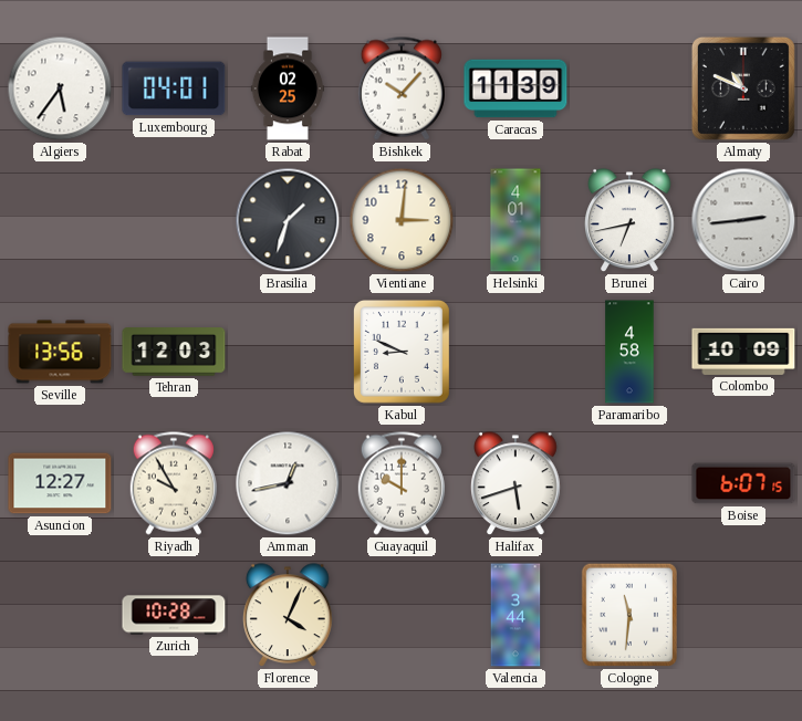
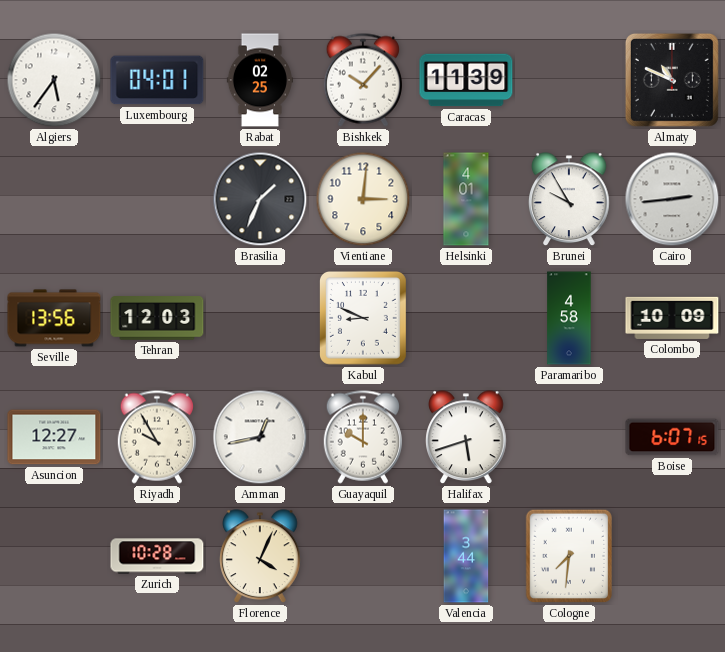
Brasilia: 1:33 -> 1:34 (260, 199)
Brunei: 6:43 -> 9:55 (570, 200)
Cologne: 11:31 -> 7:31 (568, 556)
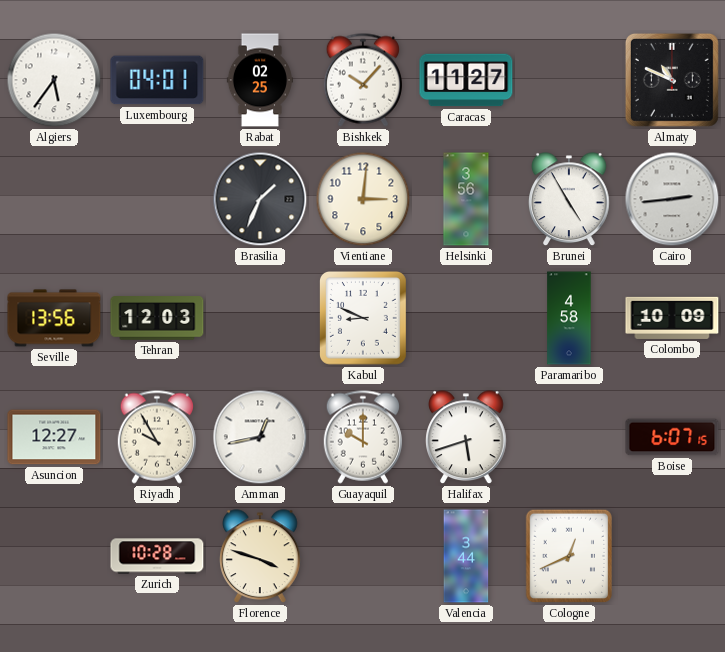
Caracas: 11:39 -> 11:27 (466, 80)
Helsinki: 4:01 -> 3:56 (466, 199)
Brunei: 9:55 -> 4:55 (570, 200)
Florence: 4:04 -> 3:48 (261, 557)
Cologne: 7:31 -> 12:41 (568, 556)
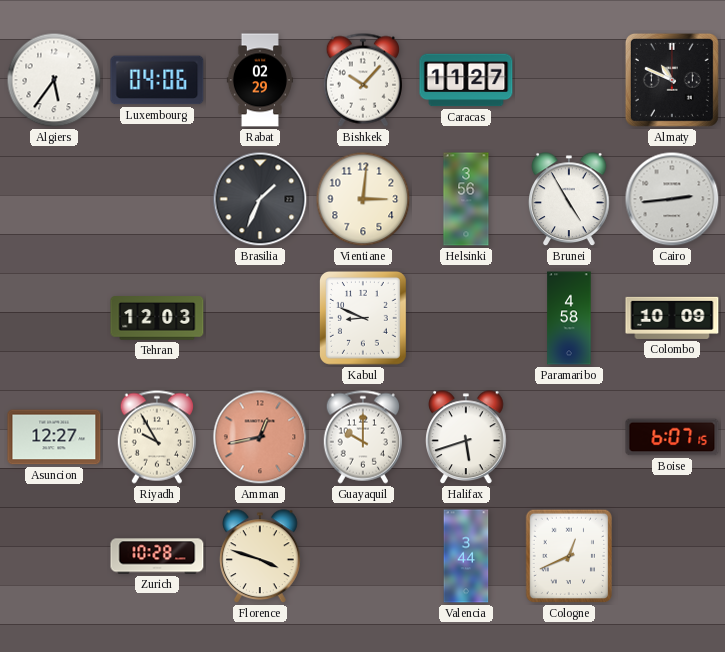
Luxembourg: 04:01 -> 04:06 (157, 80)
Rabat: 02:25 -> 02:29 (259, 80)
Seville: 13:56 -> none (54, 318)
Amman dial: white -> salmon (260, 437)
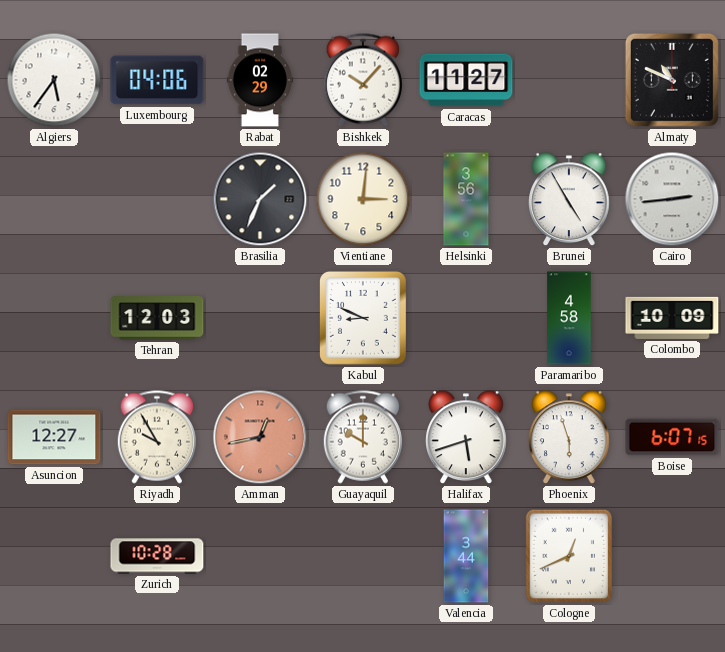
Phoenix: none -> 5:57 (570, 438)
Florence: 3:48 -> none (261, 557)
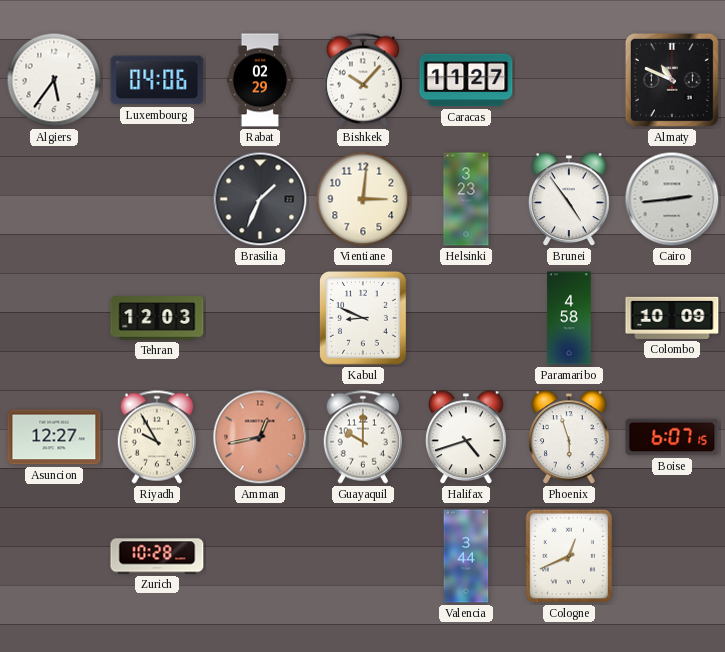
Helsinki: 3:56 -> 3:23 (466, 199)
Brunei: 4:55 -> 4:54 (570, 200)
Halifax: 5:42 -> 4:42 (467, 438)
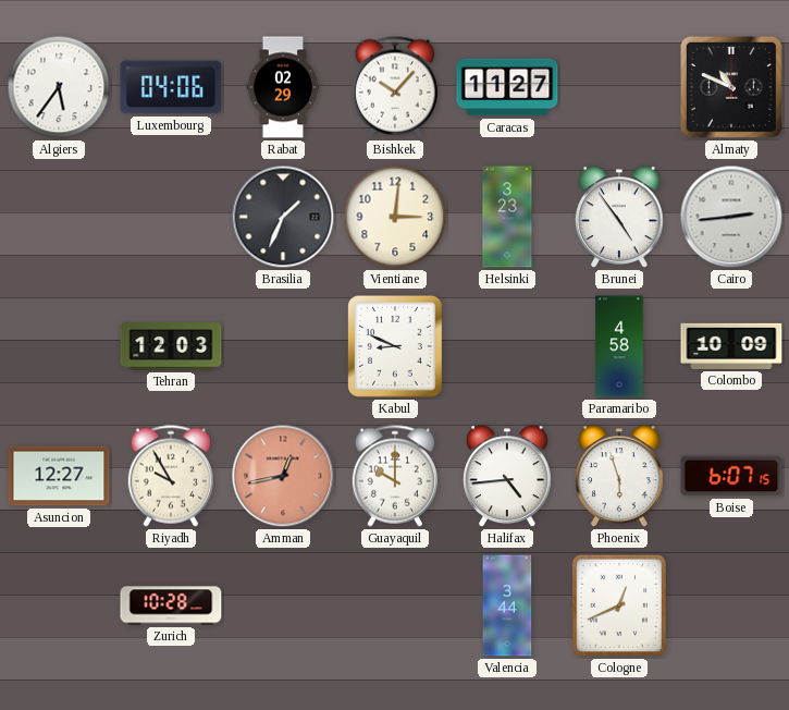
Halifax: 4:42 -> 4:44 (508, 477)
